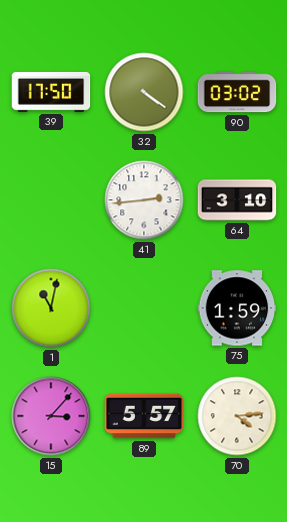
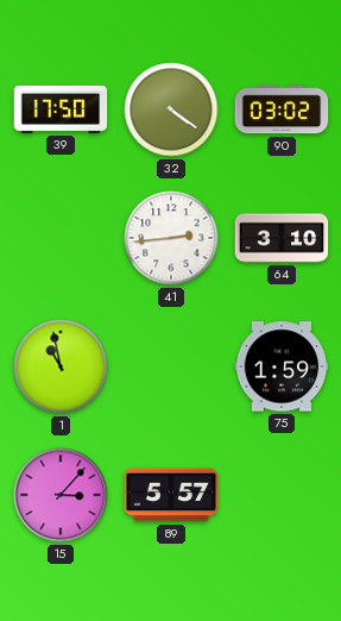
1: 11:02 -> 10:58 (61, 366)
70: 4:14 -> none (237, 416)
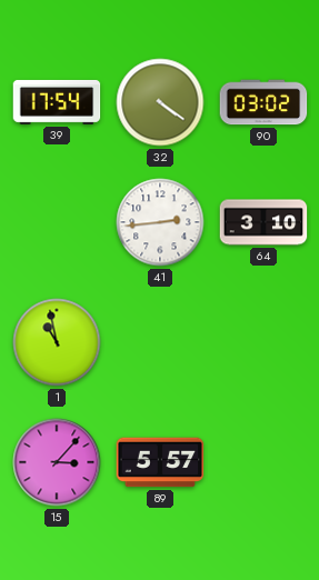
39: 17:50 -> 17:54 (57, 102)
75: 1:59 -> none (282, 366)
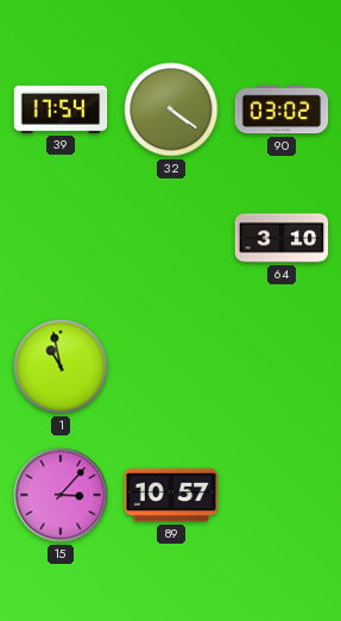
41: 2:44 -> none (160, 222)
89: 5:57 -> 10:57 (171, 495)
